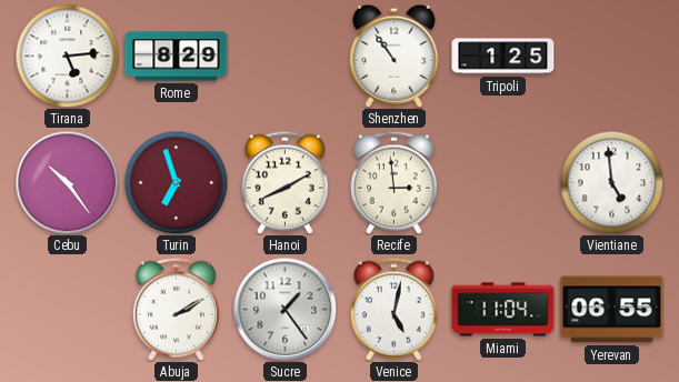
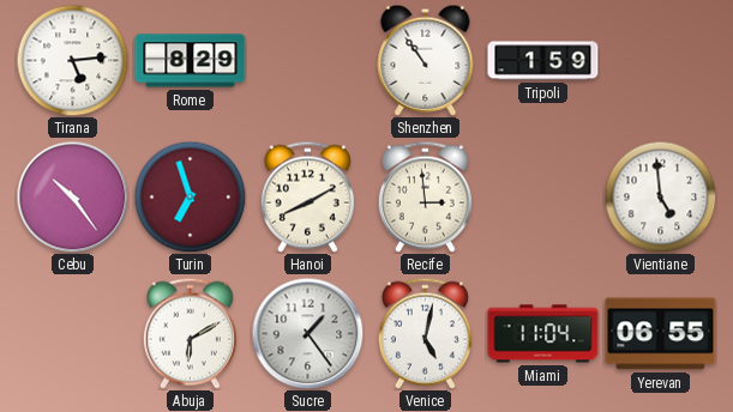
Tripoli: 1:25 -> 1:59 (543, 61)
Abuja: 2:10 -> 6:10 (190, 333)
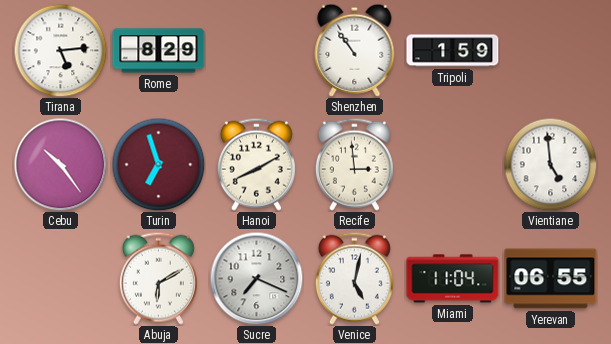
Sucre: 1:24 -> 7:19 (256, 278)
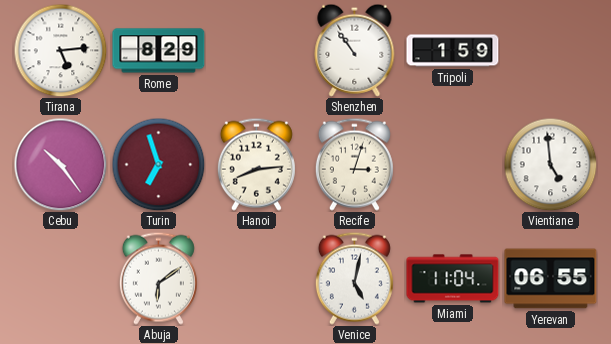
Hanoi: 8:10 -> 8:14 (256, 164)
Recife: 2:59 -> 3:03 (354, 164)
Abuja: 6:10 -> 6:09 (158, 278)
Sucre: 7:19 -> none (256, 278)
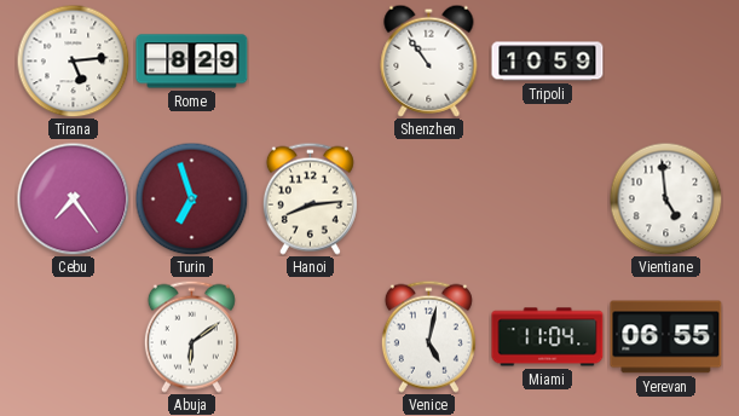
Tripoli: 1:59 -> 10:59 (548, 62)
Cebu: 10:24 -> 7:24 (73, 198)
Recife: 3:03 -> none (354, 164)
